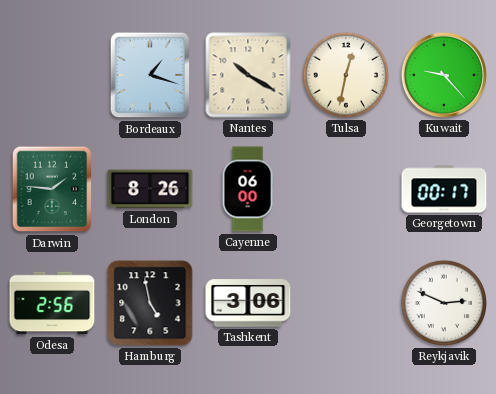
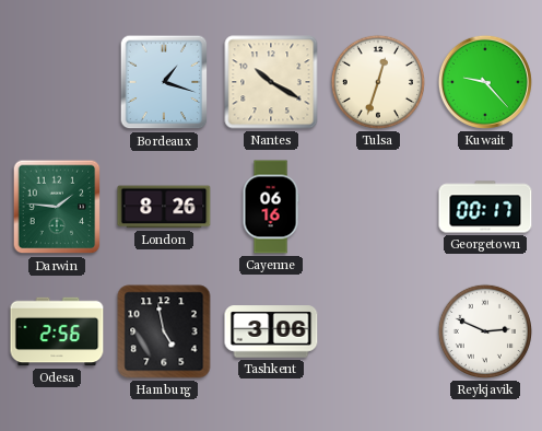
Tulsa: 12:32 -> 12:33 (378, 82)
Cayenne: 06:00 -> 06:16 (271, 207)
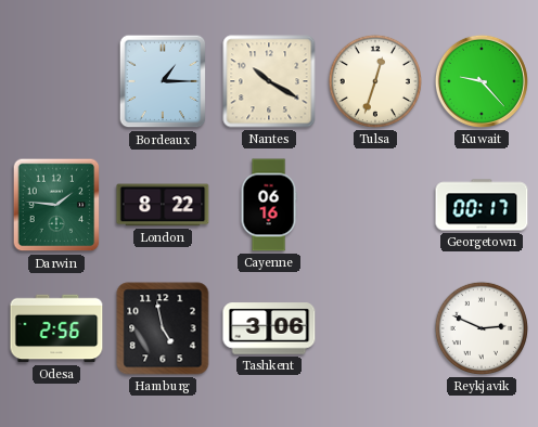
Bordeaux: 1:18 -> 1:15 (163, 81)
London: 8:26 -> 8:22 (163, 205)
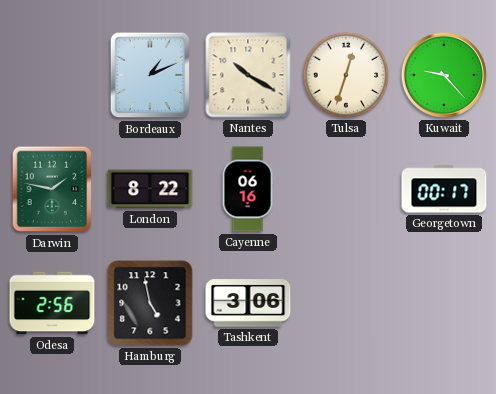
Bordeaux: 1:15 -> 1:11 (150, 75)
Darwin: 1:46 -> 1:47 (52, 189)
Reykjavik: 2:49 -> none (482, 328)
